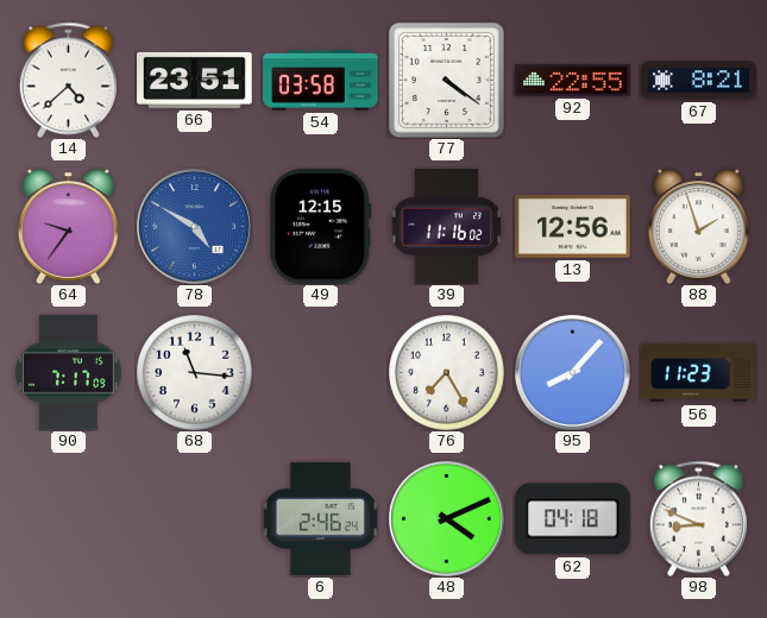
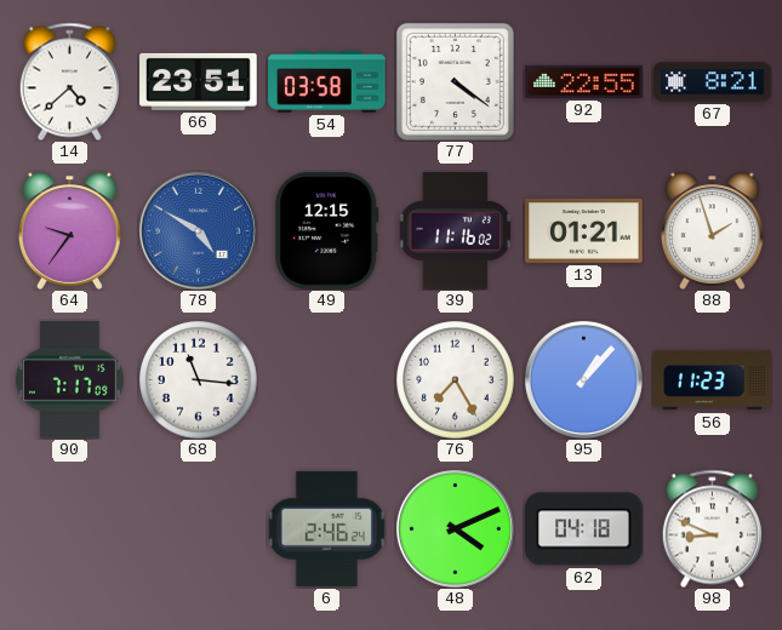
13: 12:56 -> 01:21 (584, 231)
95: 8:07 -> 1:07 (583, 379)
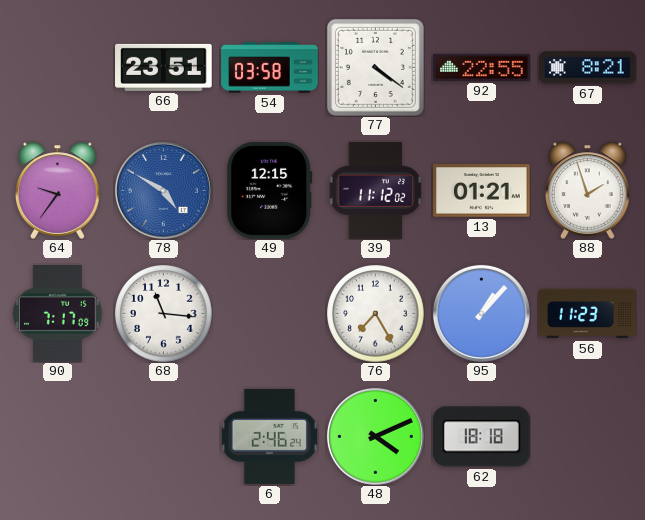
14: 4:38 -> none (69, 81)
39: 11:16 -> 11:12 (375, 191)
62: 04:18 -> 18:18 (482, 437)
98: 8:49 -> none (712, 528)
